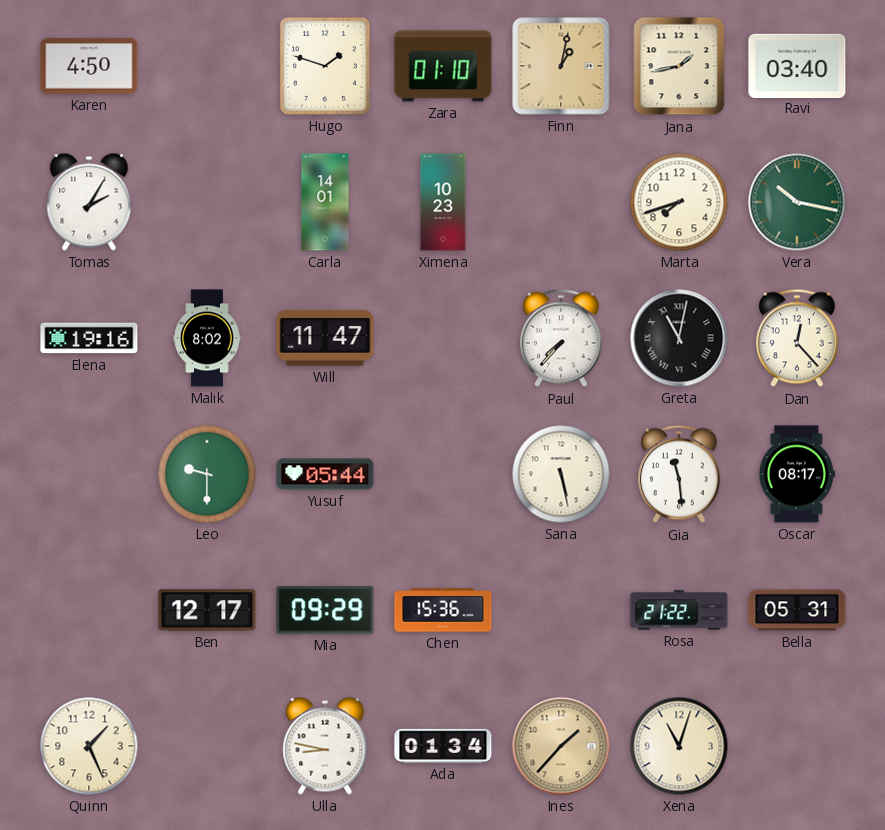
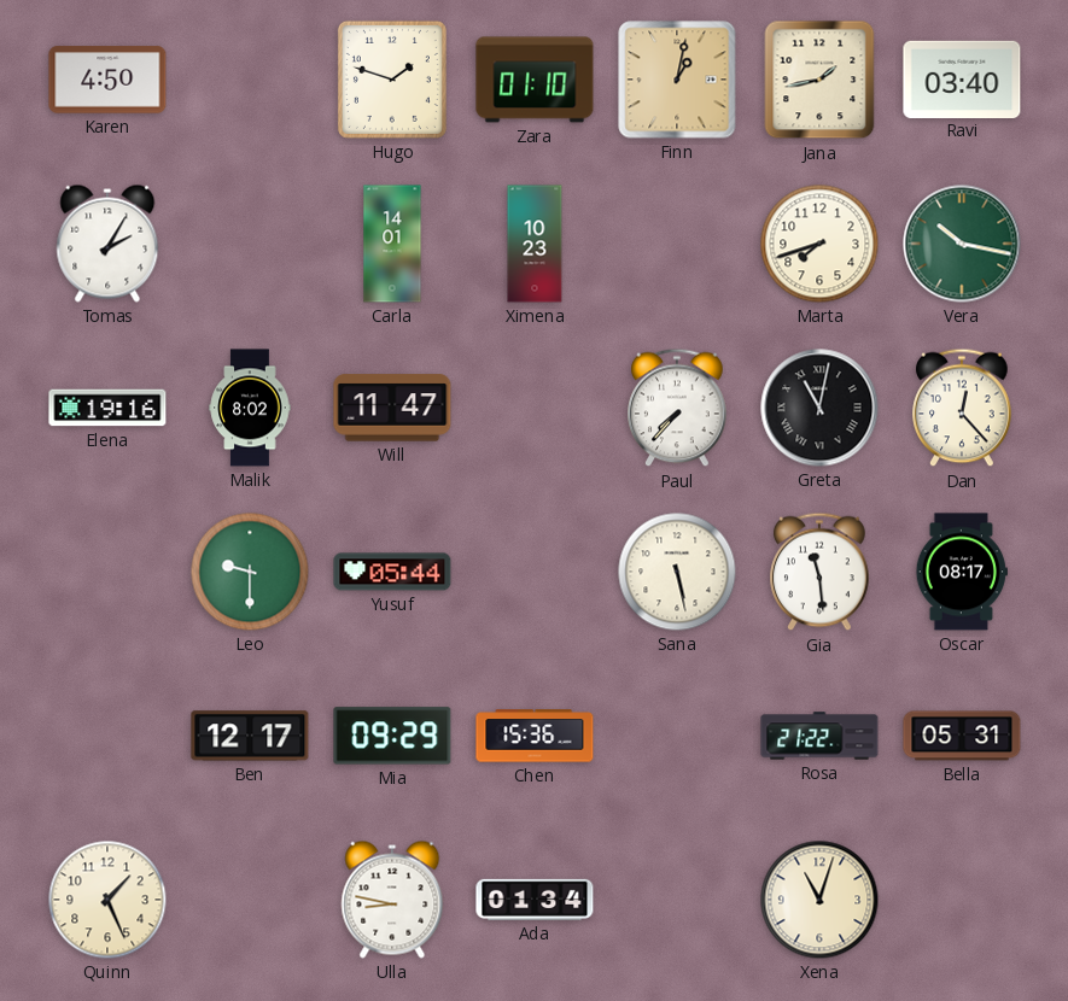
Ines: 1:37 -> none (561, 746)
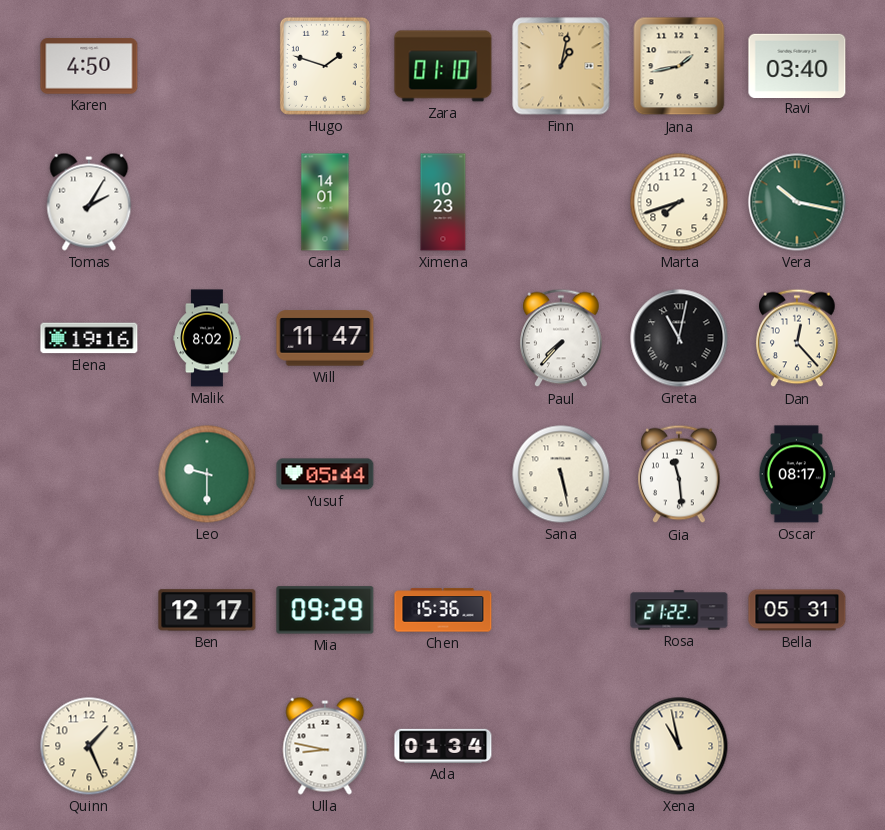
Xena: 11:03 -> 10:58 (679, 746)
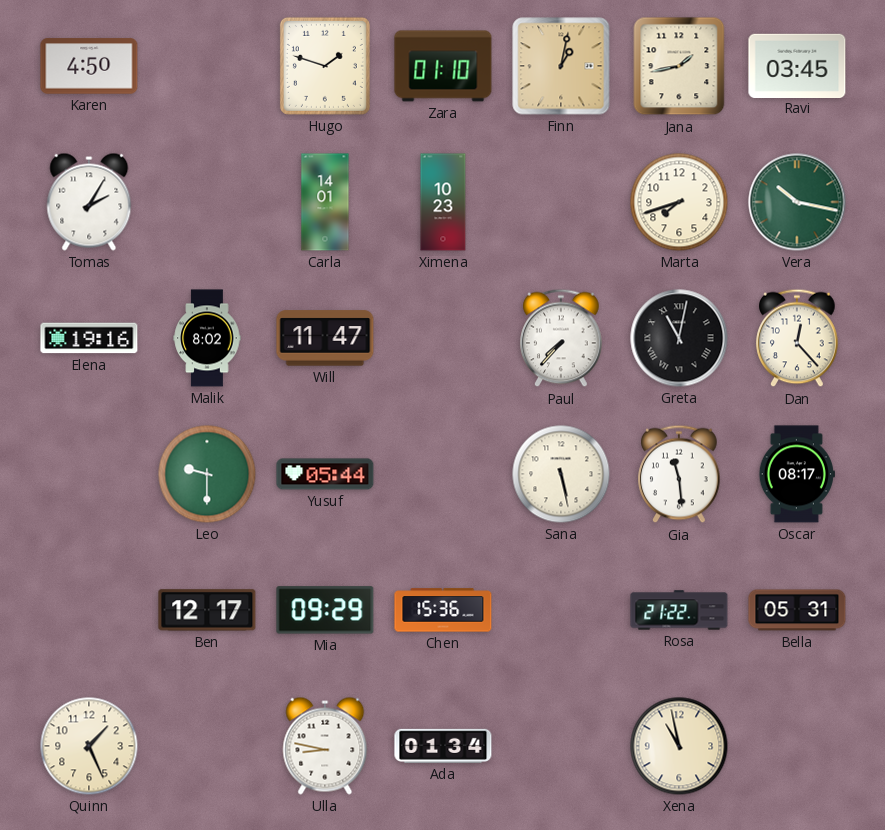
Ravi: 03:40 -> 03:45 (797, 65)
